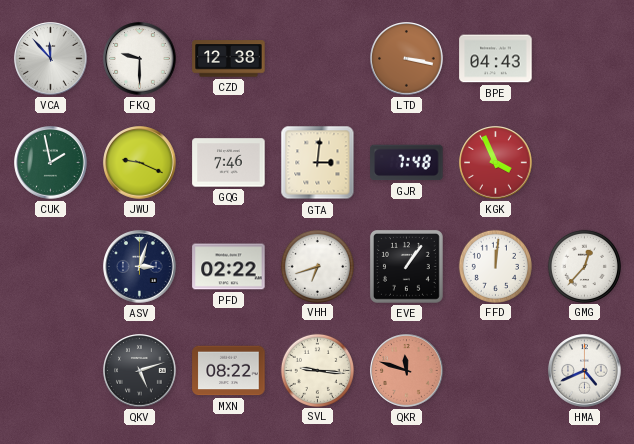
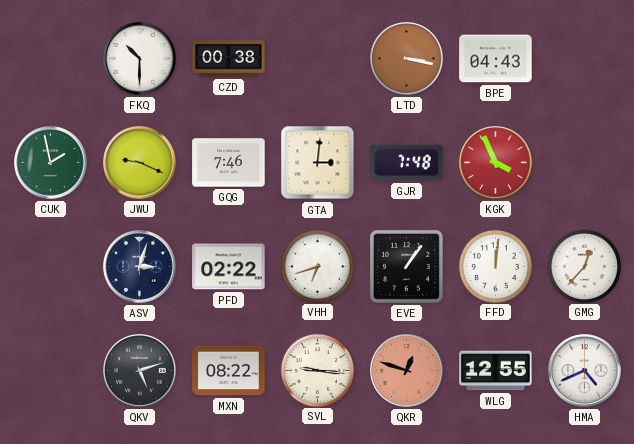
VCA: 11:53 -> none (51, 59)
FKQ: 9:30 -> 10:30 (140, 59)
CZD: 12:38 -> 00:38 (229, 59)
QKR: 11:48 -> 12:48 (407, 371)
WLG: none -> 12:55 (496, 371)
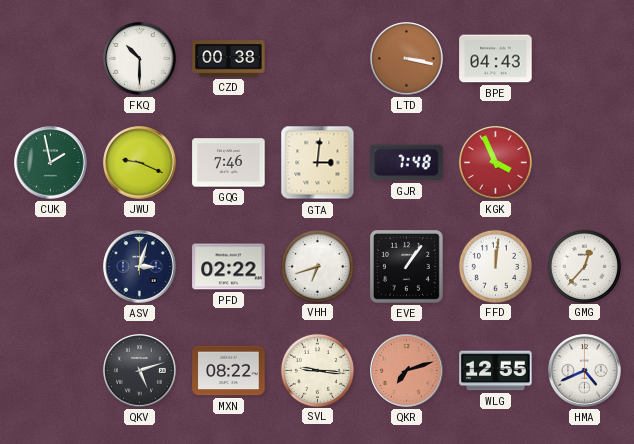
QKR: 12:48 -> 7:12 (407, 371)
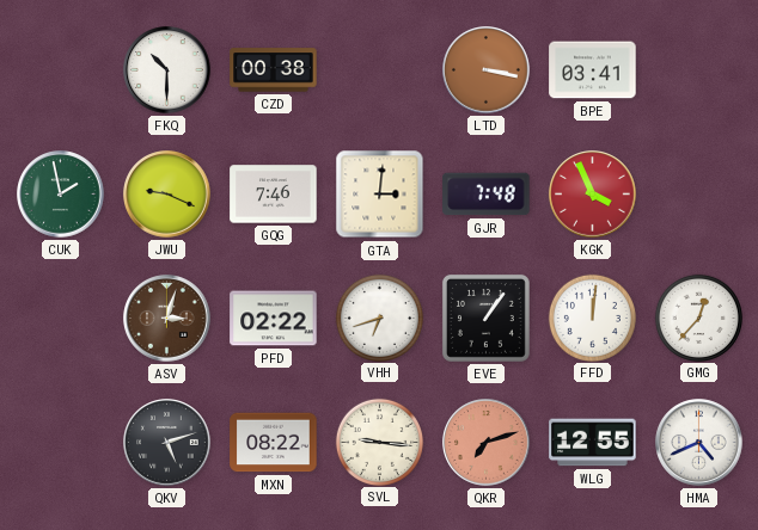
BPE: 04:43 -> 03:41 (593, 70)
ASV dial: navy -> brown (167, 319)
